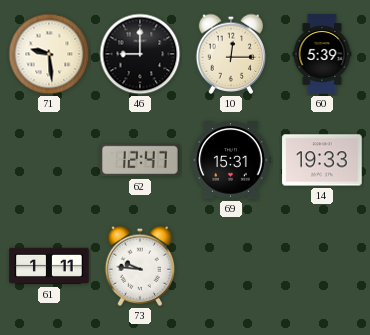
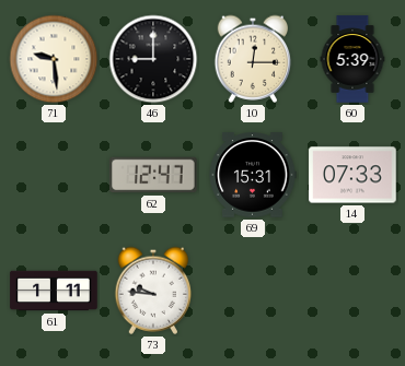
14: 19:33 -> 07:33 (352, 175)
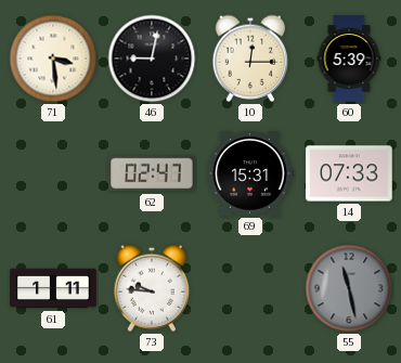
71: 9:29 -> 3:29 (53, 59)
46: 9:00 -> 9:02 (152, 59)
62: 12:47 -> 02:47 (152, 173)
55: none -> 11:28 (349, 288)
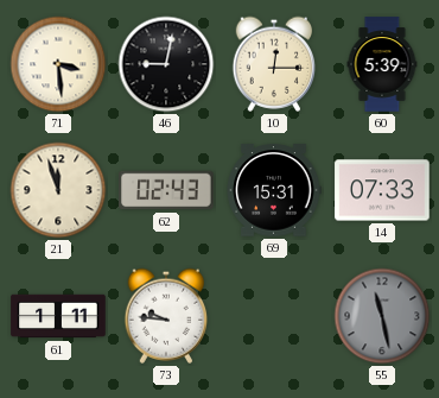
21: none -> 11:57 (58, 190)
62: 02:47 -> 02:43 (166, 190)
